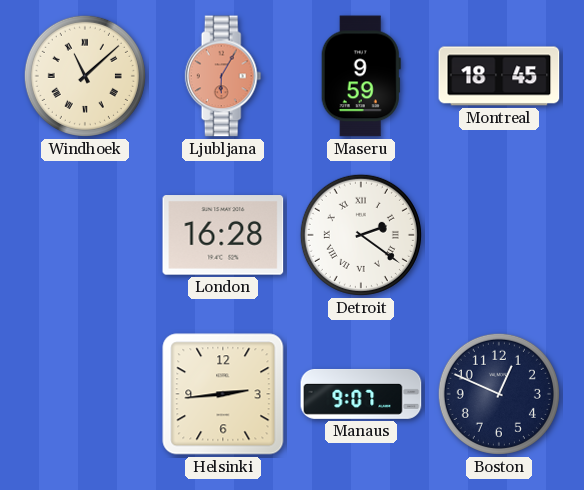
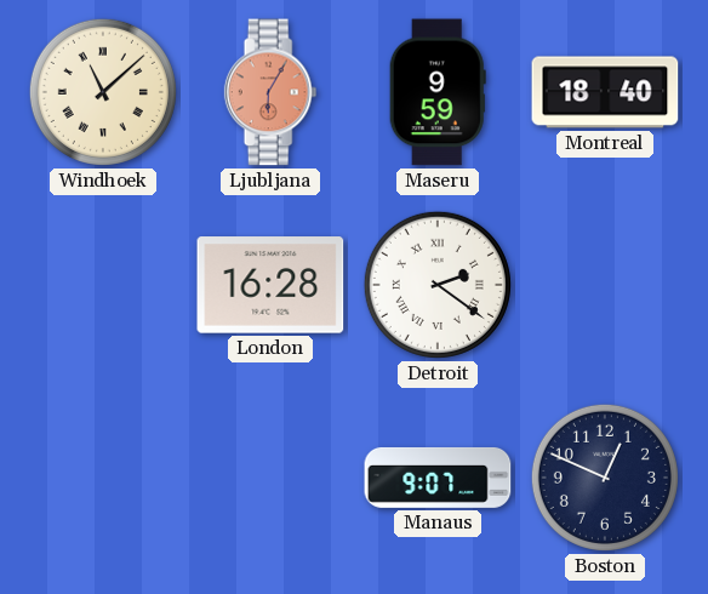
Montreal: 18:45 -> 18:40 (605, 92)
Helsinki: 2:44 -> none (223, 394)
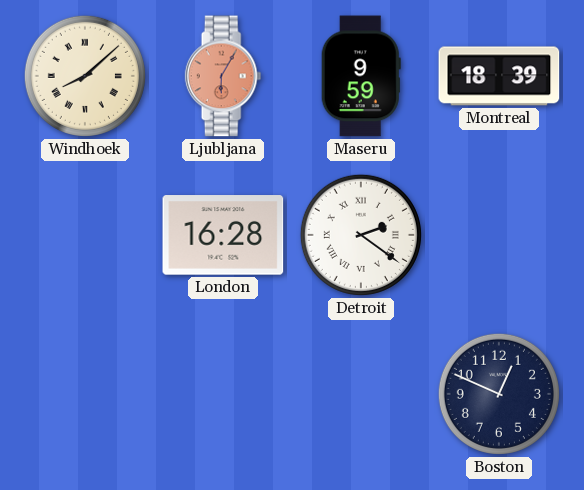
Windhoek: 11:08 -> 8:08 (85, 76)
Montreal: 18:40 -> 18:39 (499, 76)
Manaus: 9:07 -> none (438, 478)
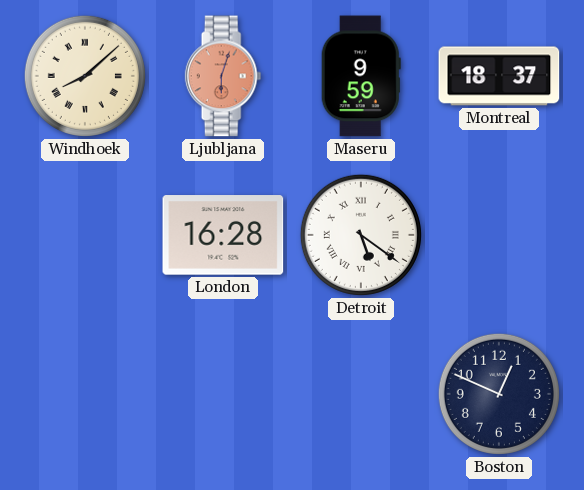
Ljubljana: 6:05 -> 6:03 (223, 76)
Montreal: 18:39 -> 18:37 (499, 76)
Detroit: 2:21 -> 5:21 (361, 235)
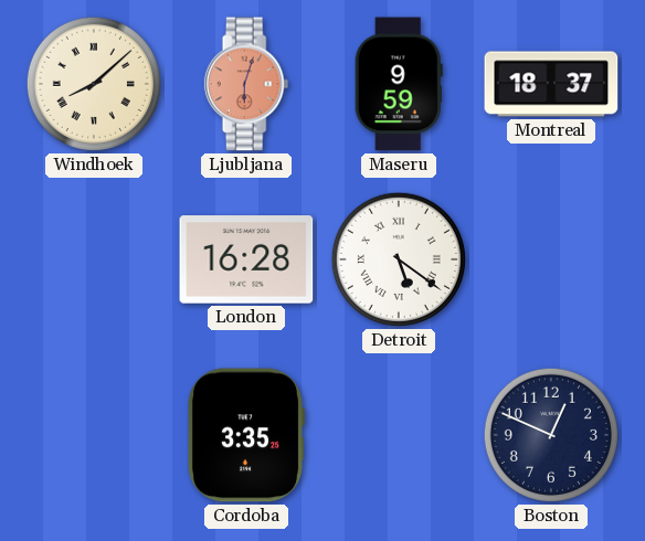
Cordoba: none -> 3:35 (246, 435)
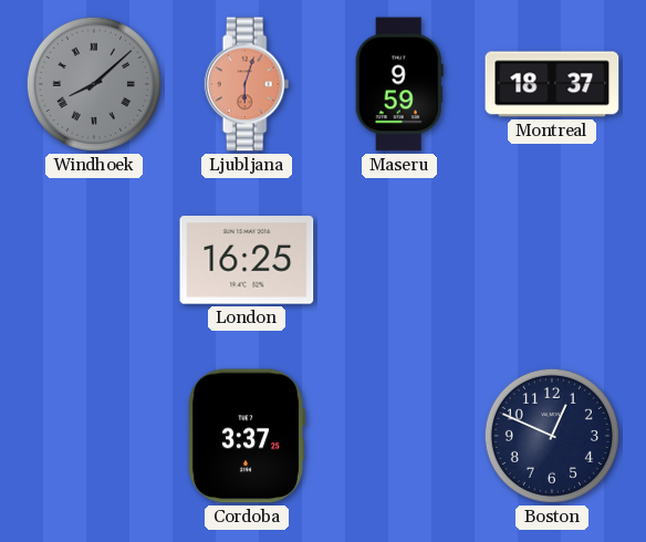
Windhoek dial: cream -> grey (94, 84)
London: 16:28 -> 16:25 (247, 260)
Detroit: 5:21 -> none (399, 259)
Cordoba: 3:35 -> 3:37 (247, 436)
